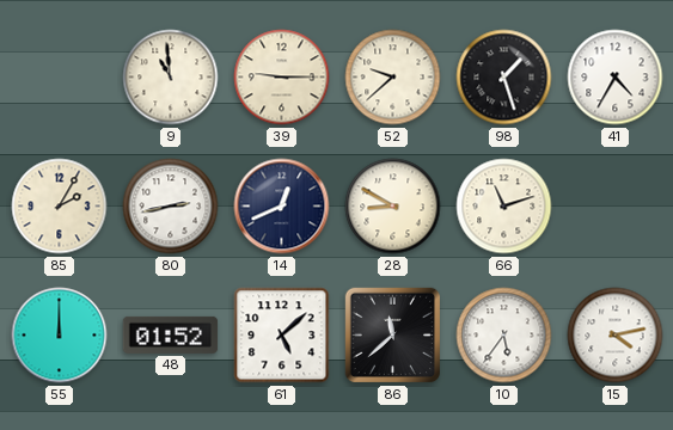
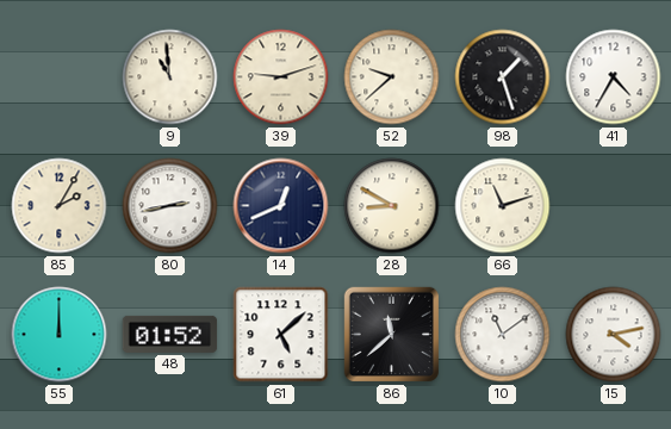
39: 9:15 -> 9:12 (281, 77)
10: 5:36 -> 11:09 (503, 335)
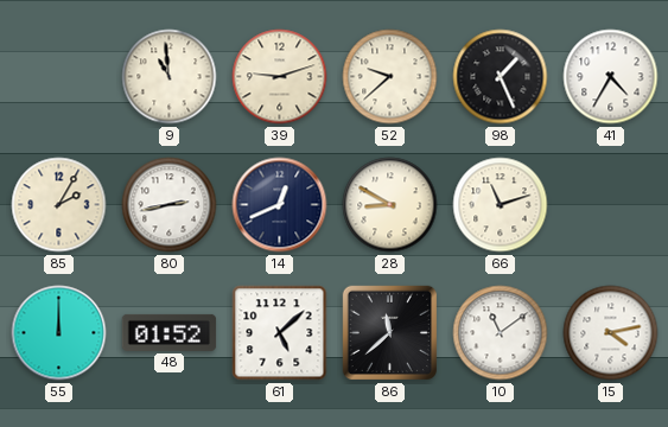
98: 1:27 -> 1:26 (501, 77)
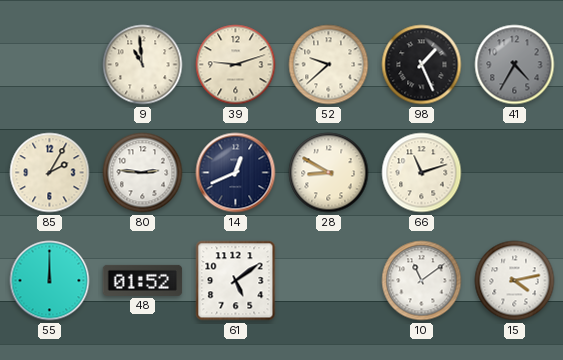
41 dial: white -> grey (515, 65)
80: 2:43 -> 2:46 (143, 173)
61: 5:08 -> 5:09 (236, 281)
86: 11:38 -> none (390, 333)
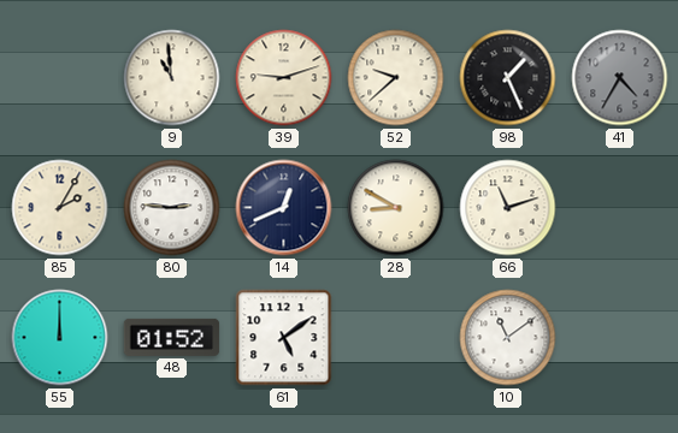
15: 4:13 -> none (515, 281)
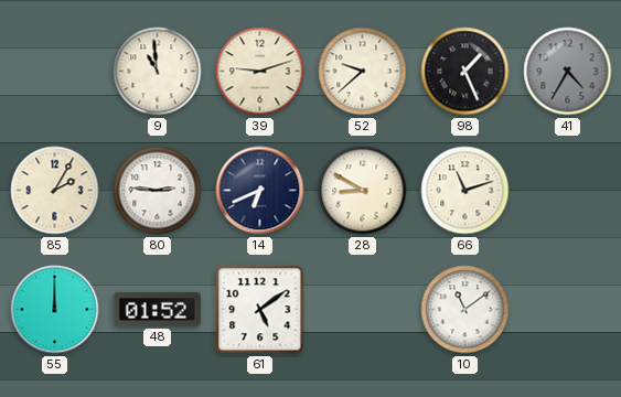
14: 12:41 -> 6:41 (260, 191)
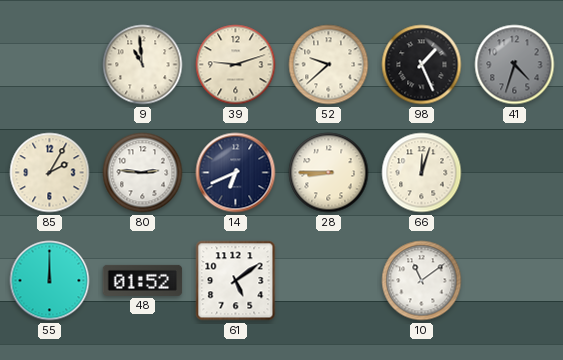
41: 4:35 -> 4:33 (515, 65)
28: 8:50 -> 8:45 (329, 173)
66: 11:12 -> 12:03 (422, 173)
